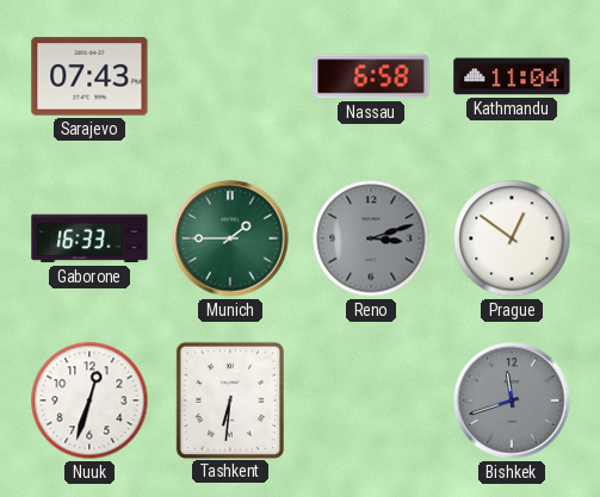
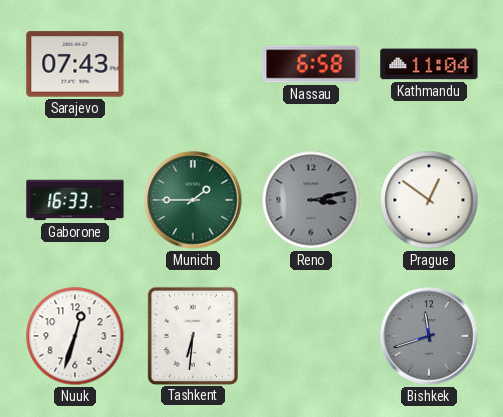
Reno: 3:12 -> 3:13 (311, 200)
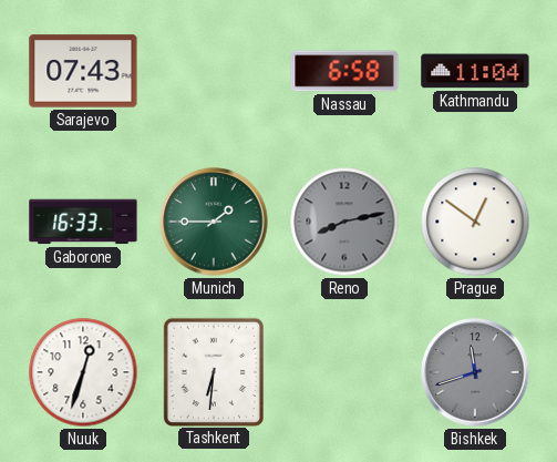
Reno: 3:13 -> 8:13 (344, 222)
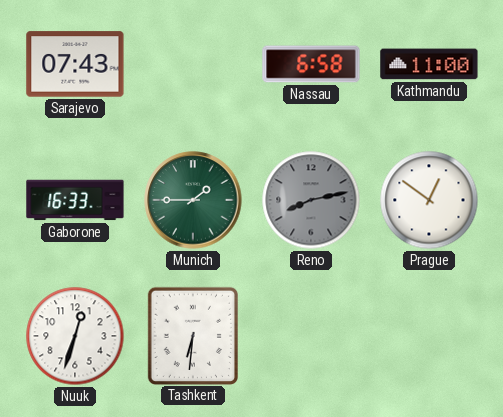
Kathmandu: 11:04 -> 11:00 (429, 64)
Bishkek: 11:42 -> none (475, 372)
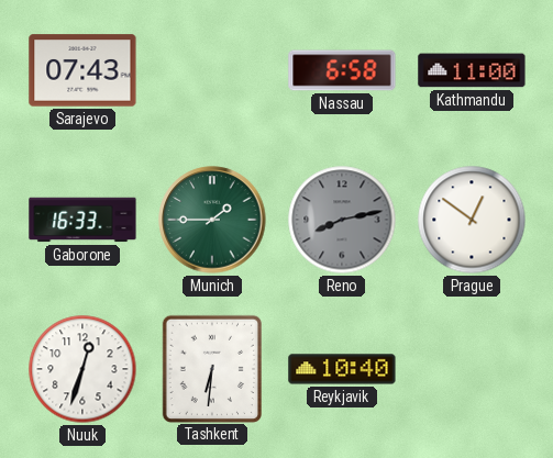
Reykjavik: none -> 10:40 (342, 369)
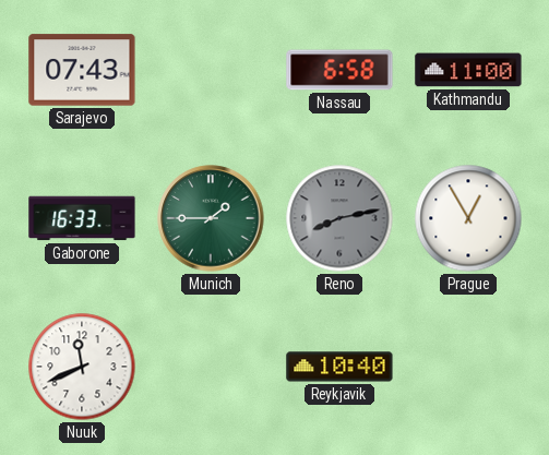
Prague: 12:51 -> 12:55 (468, 218)
Nuuk: 12:33 -> 11:41 (82, 367)
Tashkent: 6:31 -> none (211, 368)
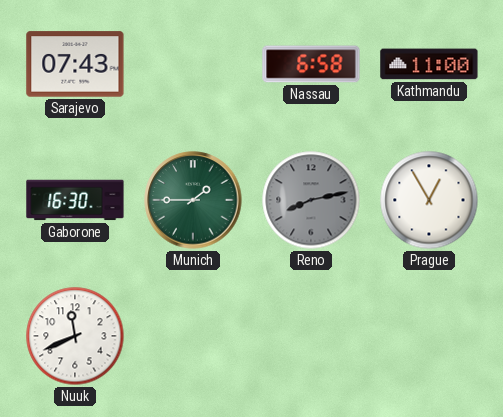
Gaborone: 16:33 -> 16:30 (75, 200)
Reykjavik: 10:40 -> none (339, 367)
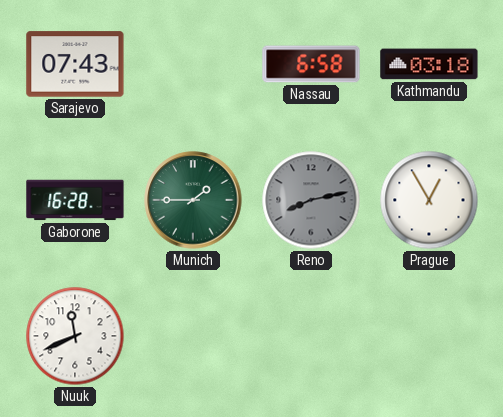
Kathmandu: 11:00 -> 03:18 (429, 64)
Gaborone: 16:30 -> 16:28 (75, 200)
